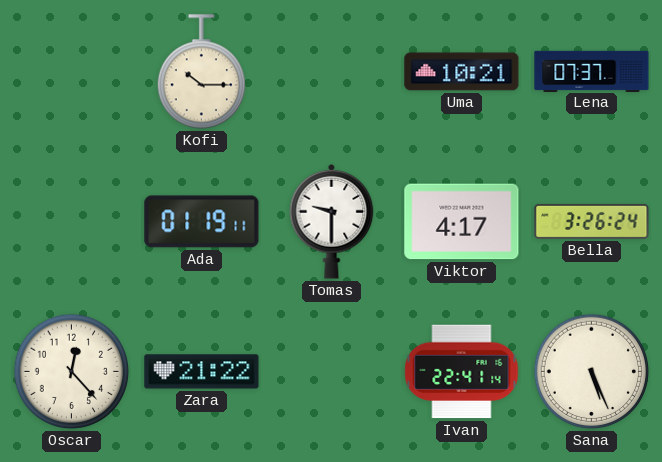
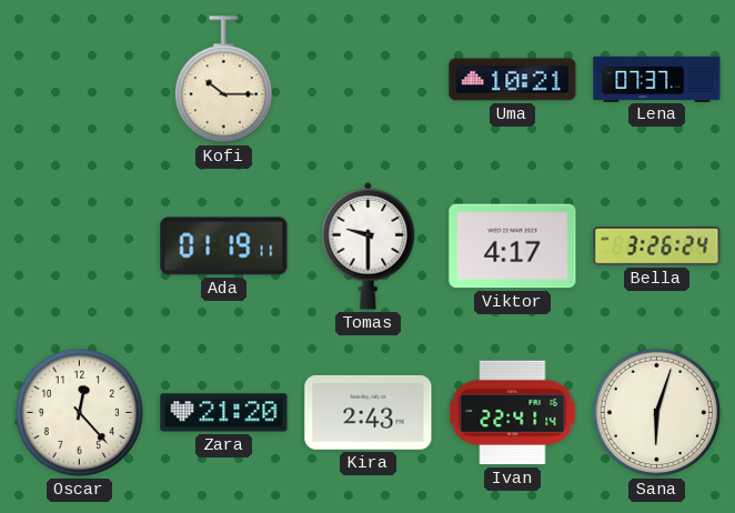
Zara: 21:22 -> 21:20 (224, 413)
Kira: none -> 2:43 (369, 412)
Sana: 5:26 -> 6:03 (657, 413)
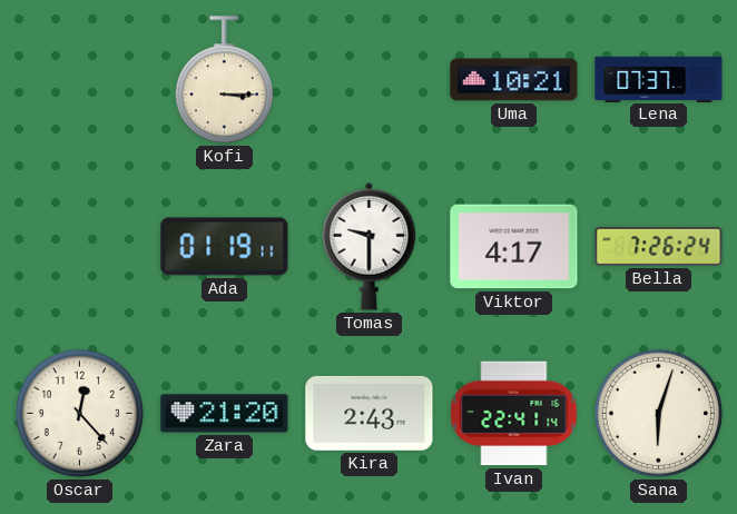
Kofi: 10:15 -> 3:15 (224, 80)
Bella: 3:26 -> 7:26 (659, 246)
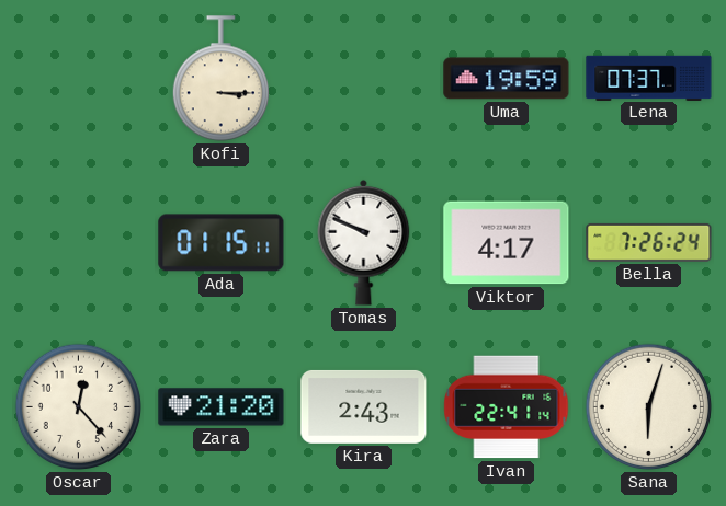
Uma: 10:21 -> 19:59 (507, 79)
Ada: 01:19 -> 01:15 (222, 243)
Tomas: 9:30 -> 9:49 (364, 242)
